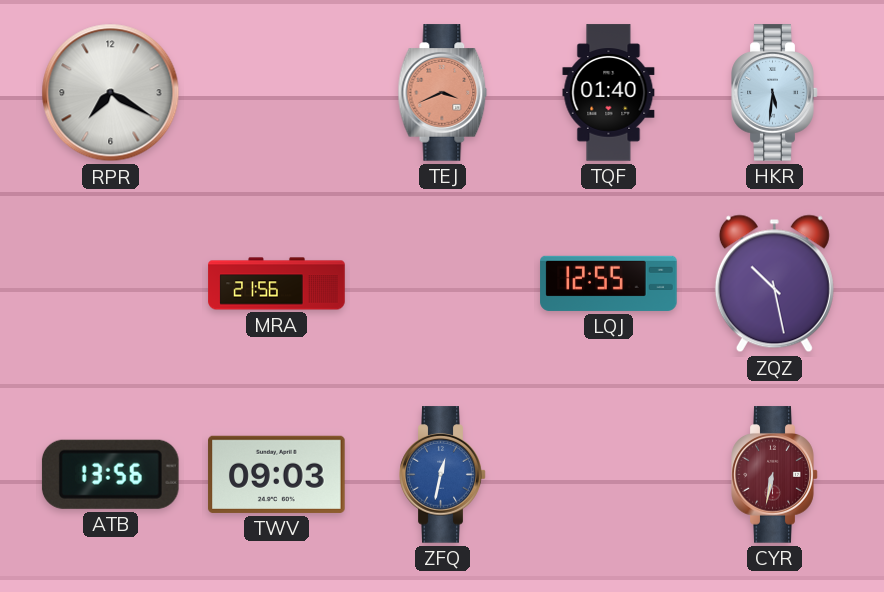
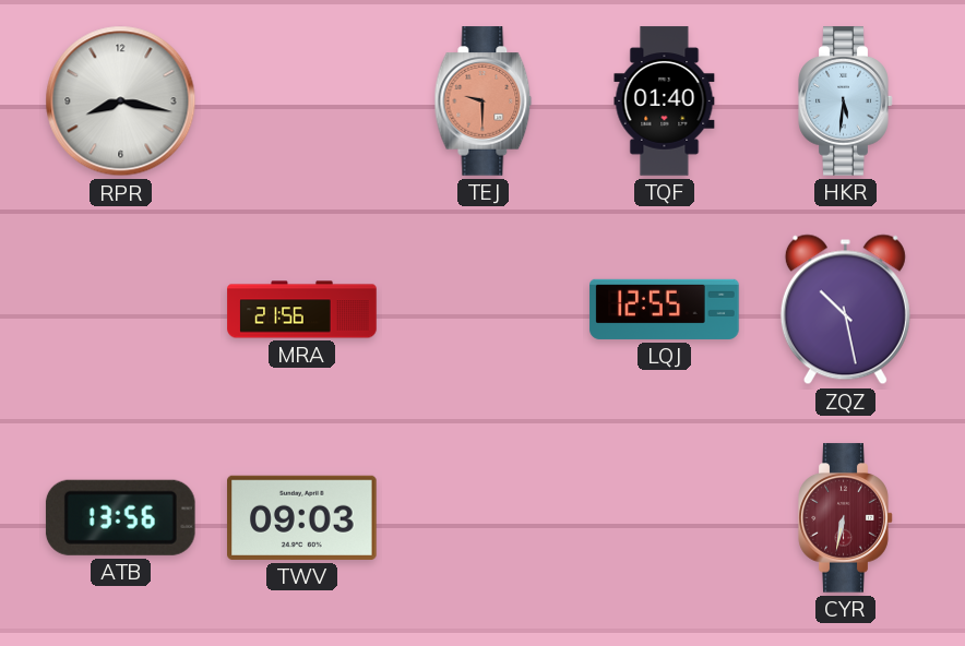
RPR: 7:20 -> 8:17 (121, 101)
TEJ: 3:41 -> 9:30 (484, 101)
ZFQ: 12:32 -> none (443, 475)
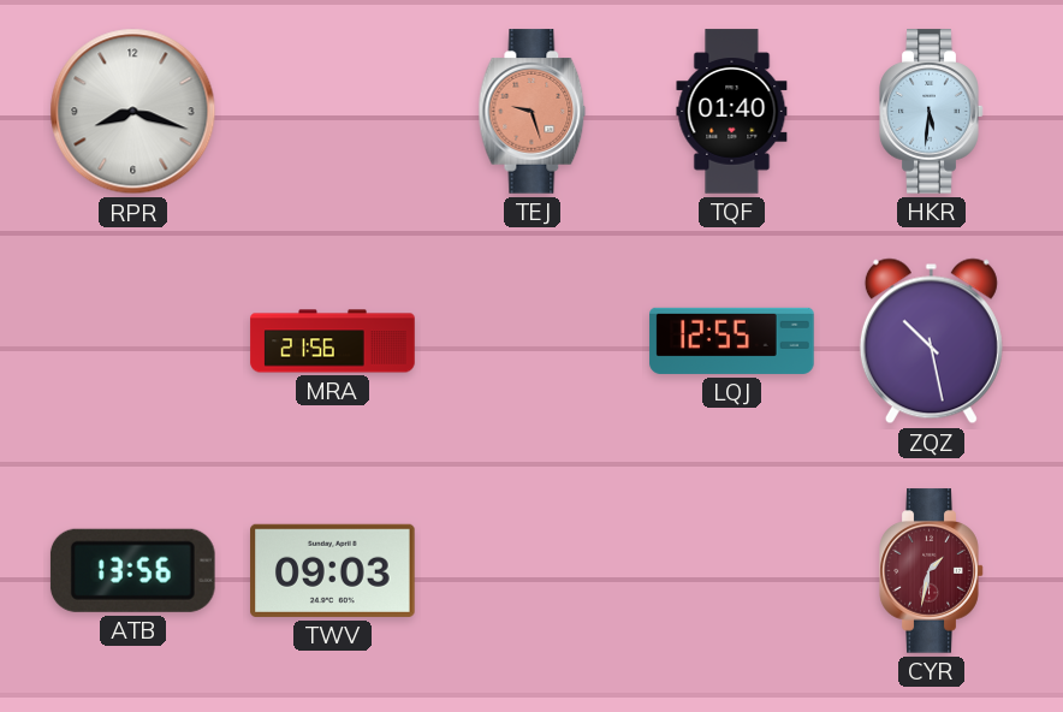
RPR: 8:17 -> 8:18 (133, 112)
TEJ: 9:30 -> 9:27 (533, 112)
CYR: 6:32 -> 1:32 (932, 571)
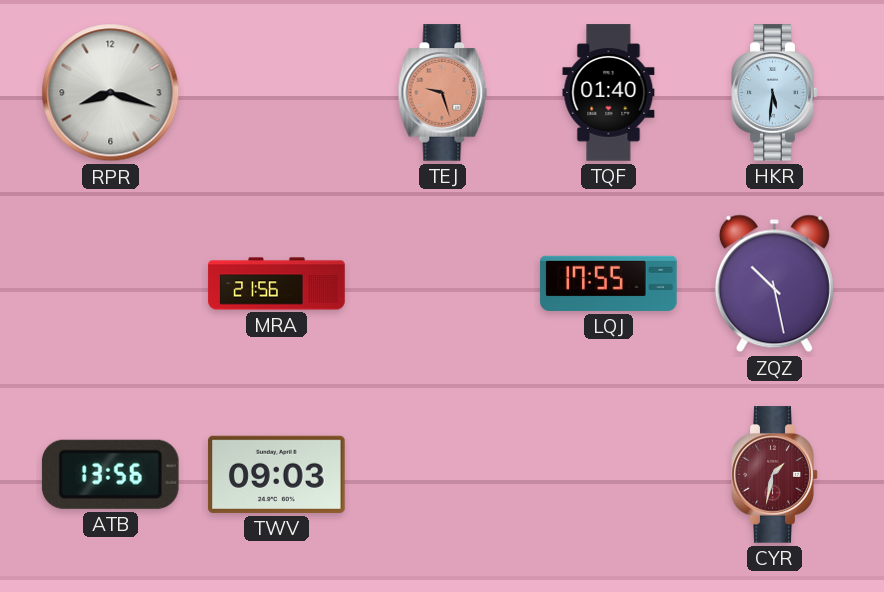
LQJ: 12:55 -> 17:55 (609, 283)
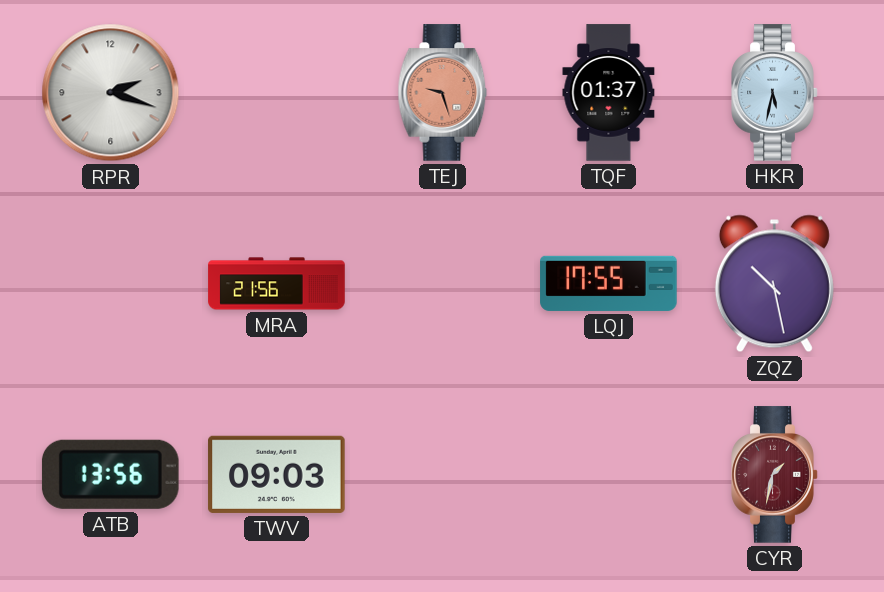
RPR: 8:18 -> 2:18 (111, 93)
TQF: 01:40 -> 01:37 (609, 93)
HKR: 5:31 -> 5:32 (775, 93)
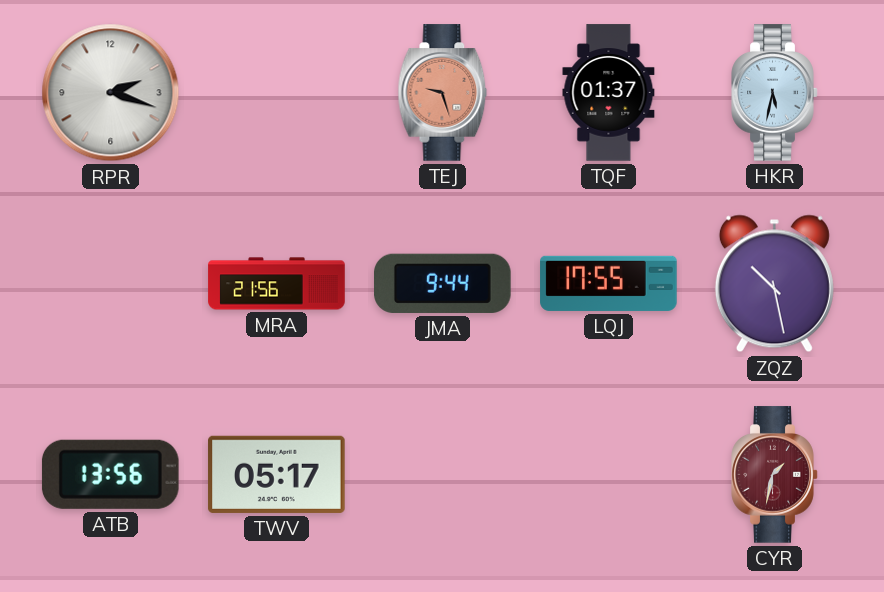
JMA: none -> 9:44 (443, 283)
TWV: 09:03 -> 05:17 (277, 474)
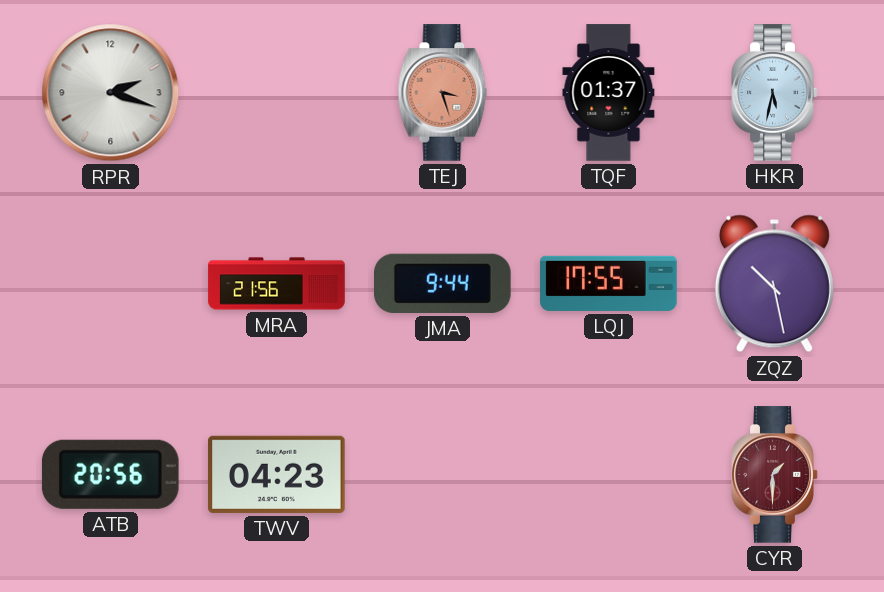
TEJ: 9:27 -> 3:27 (443, 93)
ATB: 13:56 -> 20:56 (110, 474)
TWV: 05:17 -> 04:23 (277, 474)
CYR: 1:32 -> 1:30 (775, 475)
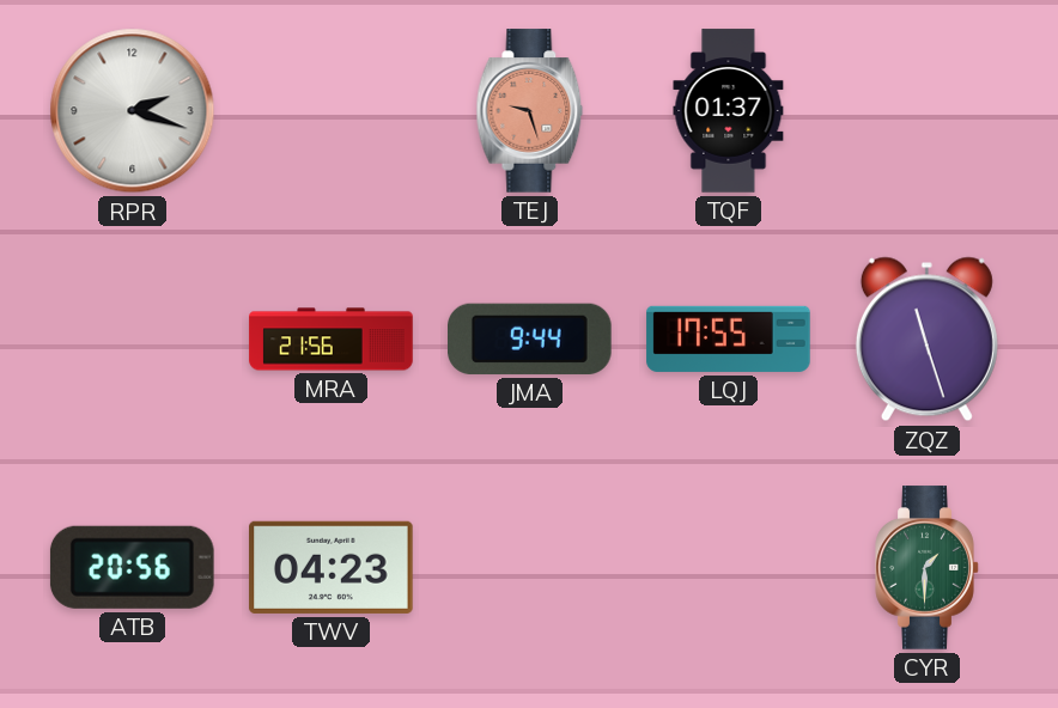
TEJ: 3:27 -> 9:27 (530, 111)
HKR: 5:32 -> none (775, 93)
ZQZ: 10:28 -> 11:27 (926, 340)
CYR dial: burgundy -> green (928, 568)
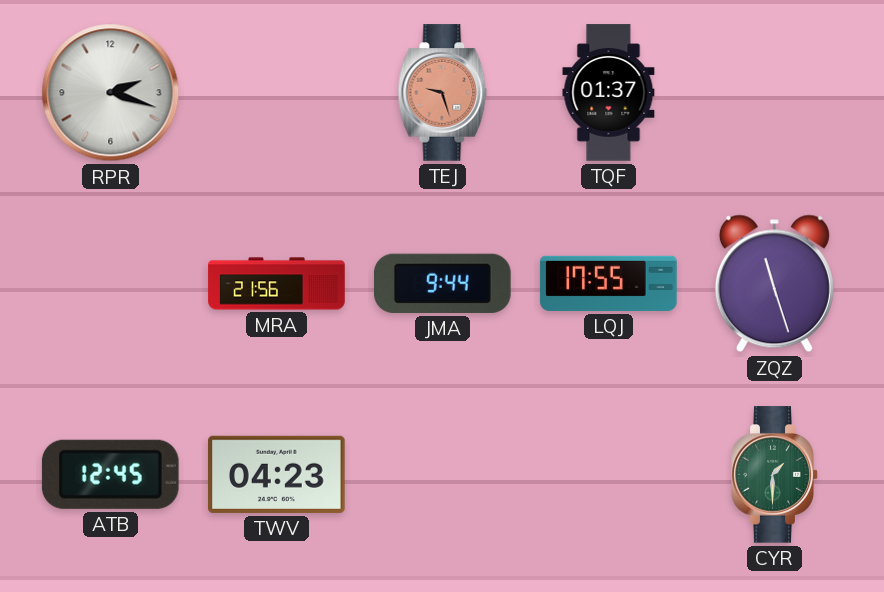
ATB: 20:56 -> 12:45 (110, 474)
